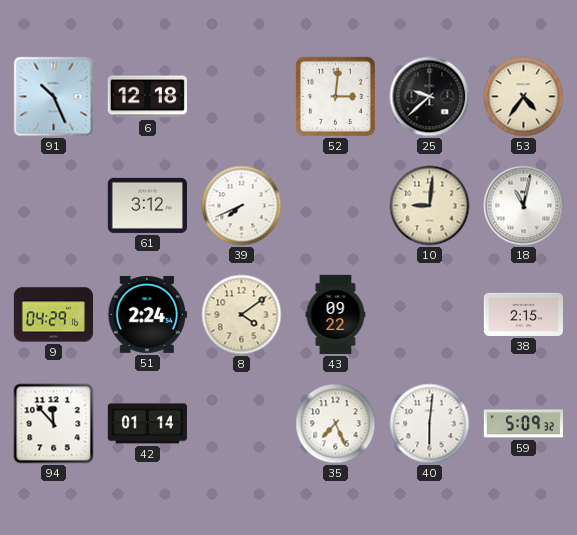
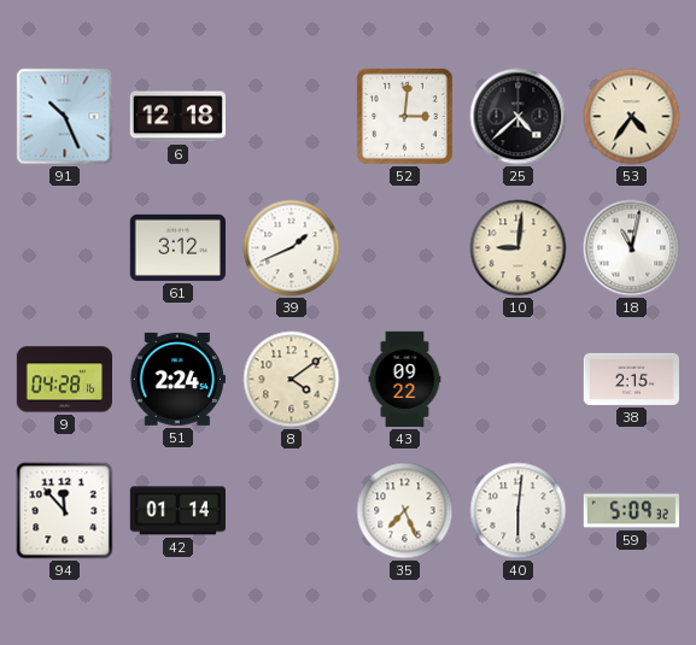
25: 9:38 -> 4:38 (519, 117)
39: 7:41 -> 1:41 (292, 248)
9: 04:29 -> 04:28 (64, 380)
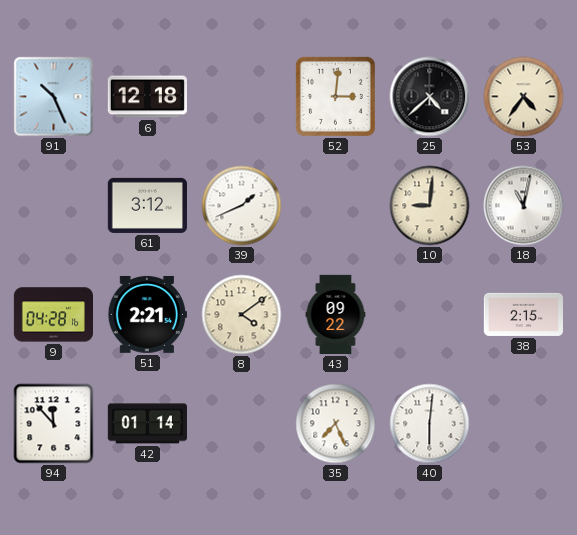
51: 2:24 -> 2:21 (147, 314)
59: 5:09 -> none (631, 511)
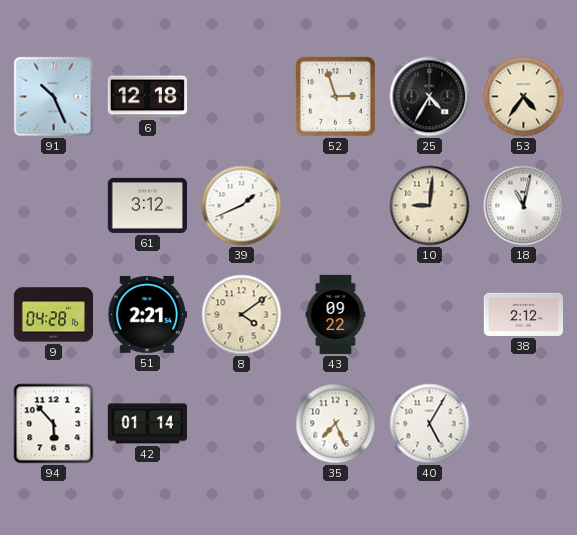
52: 3:01 -> 2:57 (335, 96)
25: 4:38 -> 4:35 (430, 97)
38: 2:15 -> 2:12 (523, 314)
94: 11:53 -> 5:53 (54, 424)
40: 6:01 -> 5:05 (430, 424)
